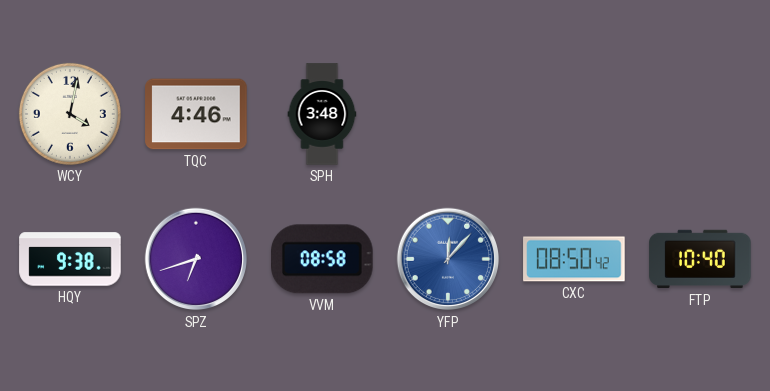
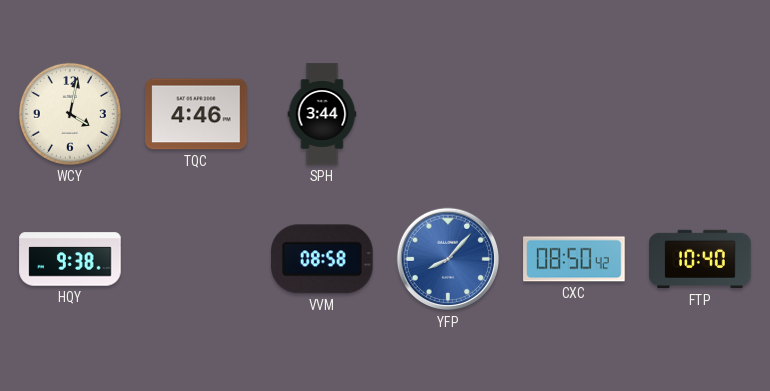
SPH: 3:48 -> 3:44 (322, 114)
SPZ: 6:42 -> none (196, 259)
YFP: 12:07 -> 8:07 (448, 259)
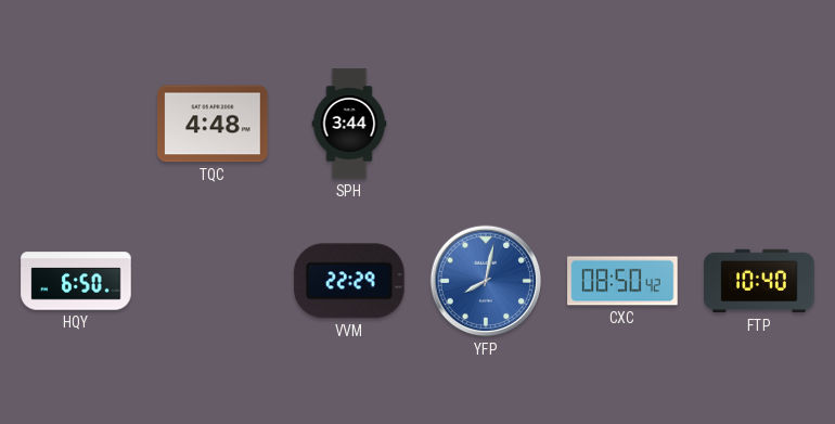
WCY: 4:02 -> none (70, 114)
TQC: 4:46 -> 4:48 (213, 124)
HQY: 9:38 -> 6:50 (76, 281)
VVM: 08:58 -> 22:29 (350, 281)
YFP: 8:07 -> 8:02 (486, 281)
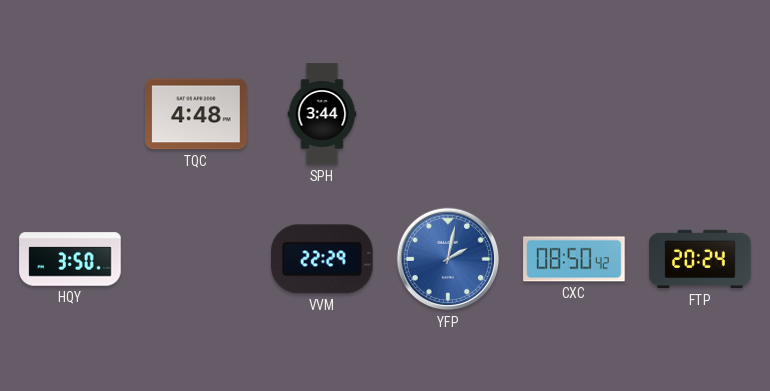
HQY: 6:50 -> 3:50 (70, 259)
YFP: 8:02 -> 2:02 (448, 259)
FTP: 10:40 -> 20:24 (700, 259)
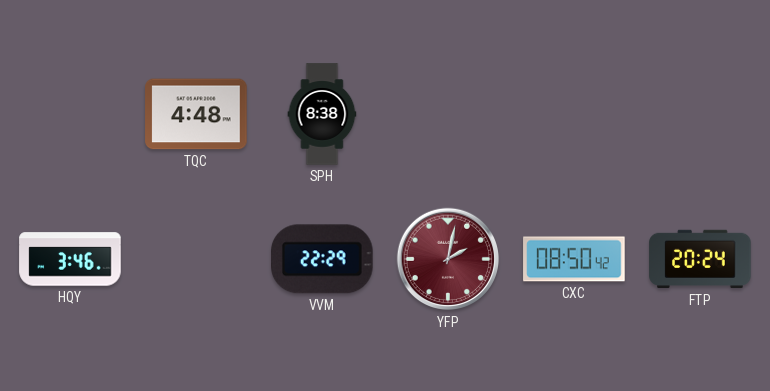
SPH: 3:44 -> 8:38 (322, 114)
HQY: 3:50 -> 3:46 (70, 259)
YFP dial: blue -> burgundy (448, 259)
